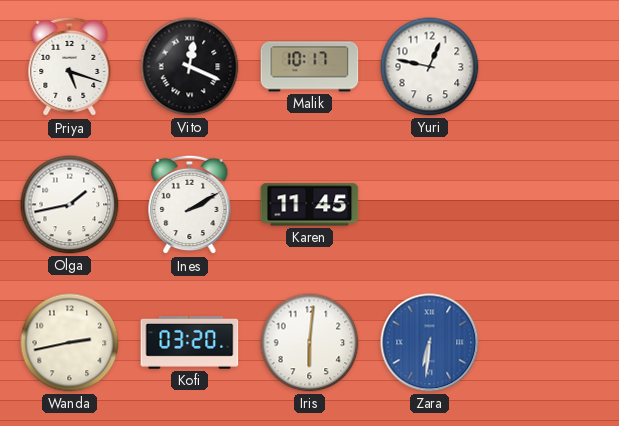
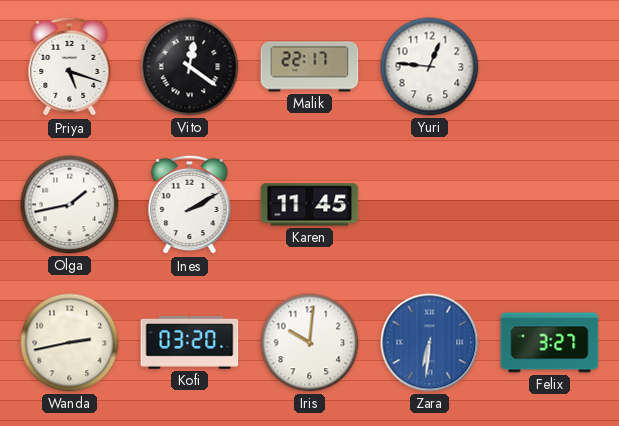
Vito: 12:19 -> 12:21 (190, 67)
Malik: 10:17 -> 22:17 (310, 67)
Yuri: 12:47 -> 12:46 (430, 67)
Iris: 6:01 -> 10:01 (310, 343)
Felix: none -> 3:27 (550, 343)
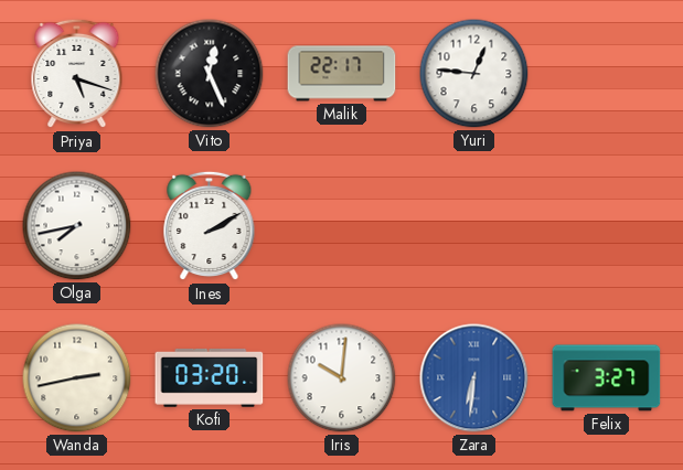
Vito: 12:21 -> 12:26 (210, 74)
Olga: 1:43 -> 7:43 (77, 226)
Karen: 11:45 -> none (310, 205)
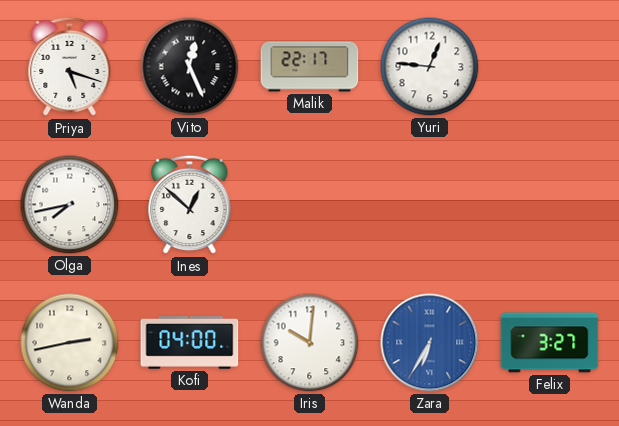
Ines: 2:10 -> 12:52 (190, 205)
Kofi: 03:20 -> 04:00 (190, 343)
Zara: 6:31 -> 6:35 (430, 343)
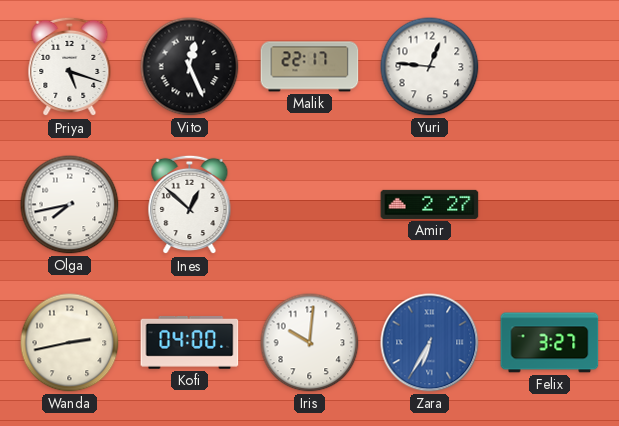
Amir: none -> 2:27 (430, 204)
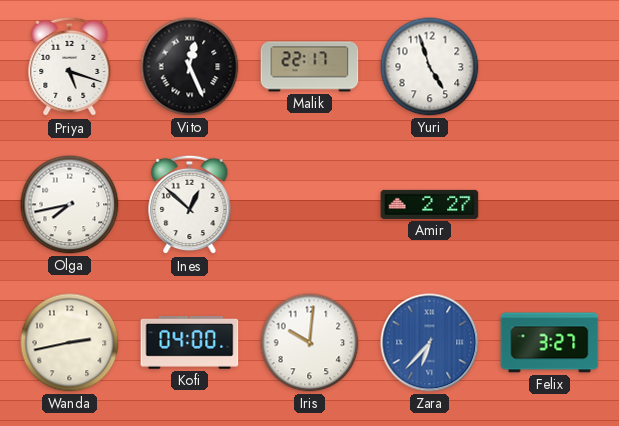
Yuri: 12:46 -> 4:57 (430, 67)
Zara: 6:35 -> 6:37 (430, 343)
